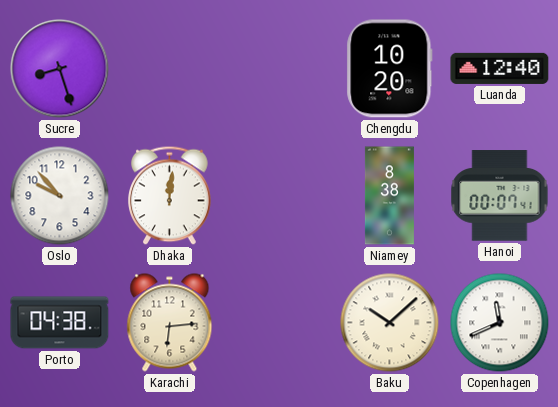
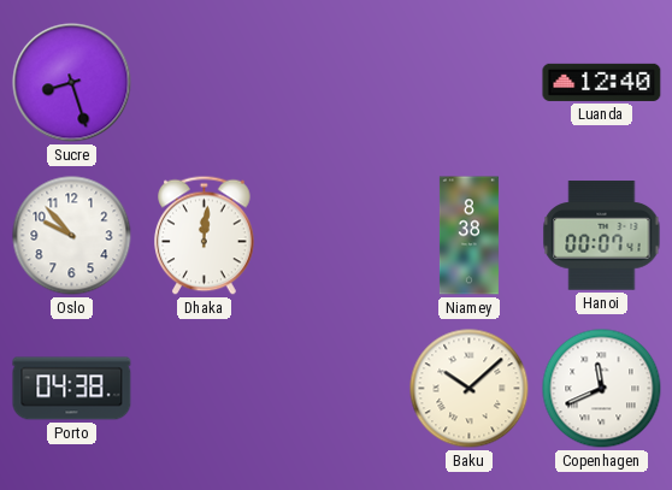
Chengdu: 10:20 -> none (390, 69)
Karachi: 6:14 -> none (170, 323)
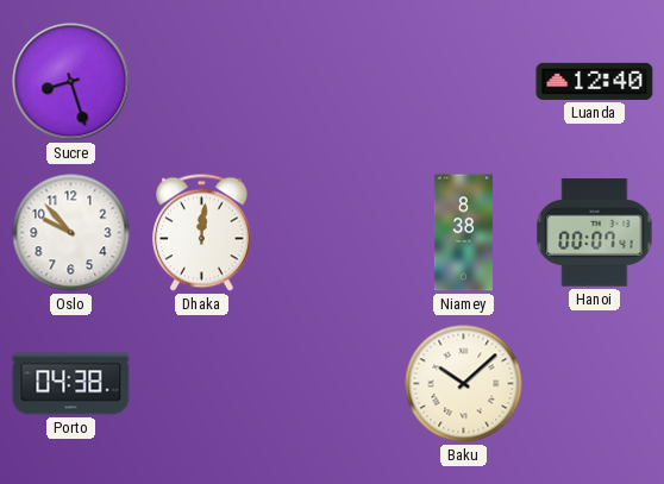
Copenhagen: 11:41 -> none (602, 389)
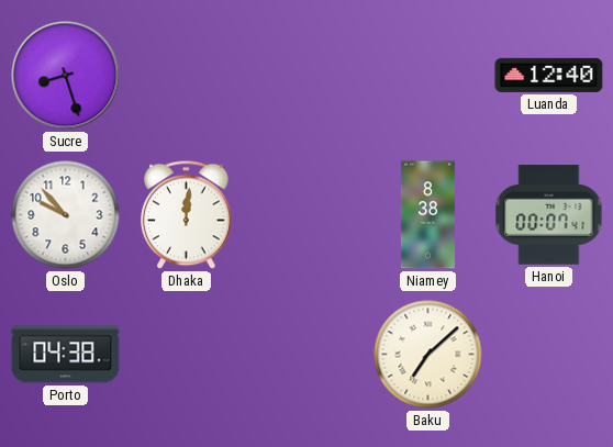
Baku: 10:08 -> 7:08 (428, 355)
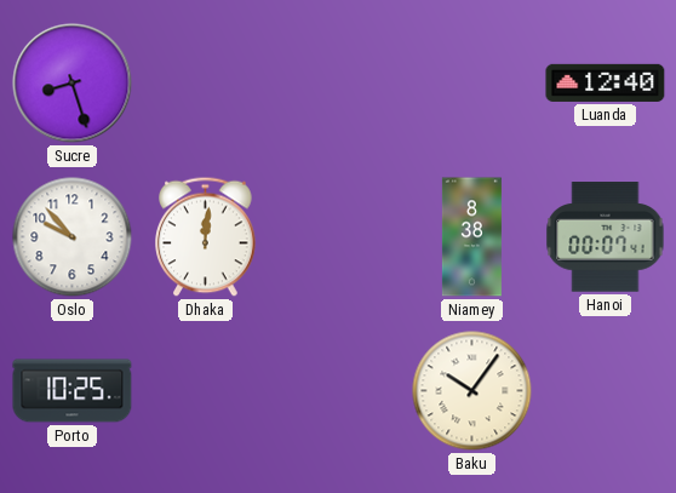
Porto: 04:38 -> 10:25 (73, 391)
Baku: 7:08 -> 10:06 (472, 391)
